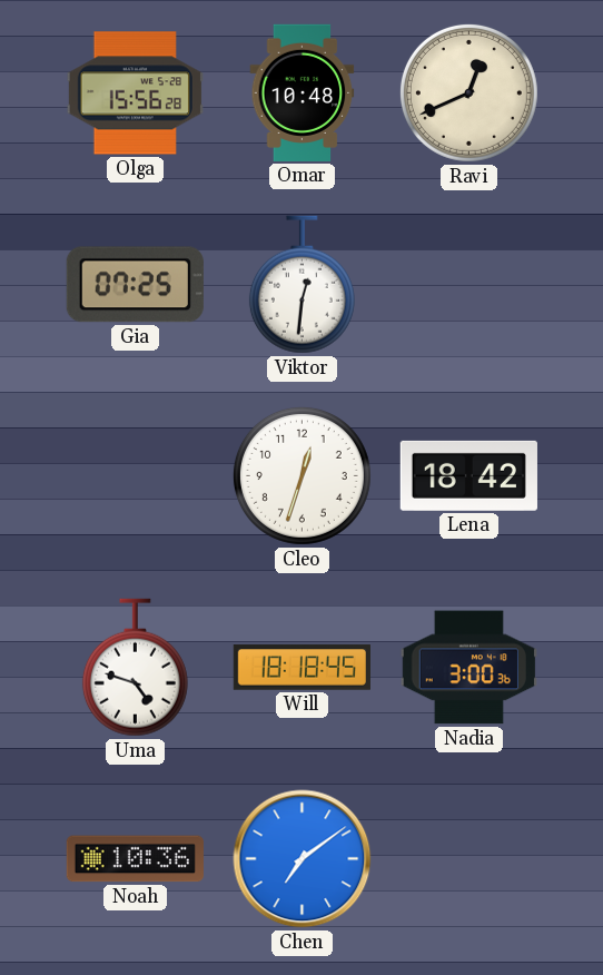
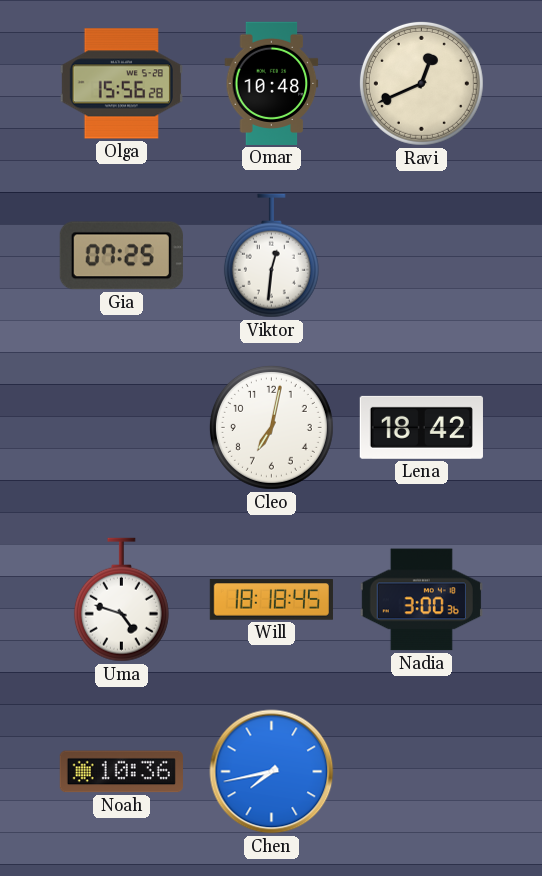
Cleo: 12:33 -> 7:02 (271, 427)
Chen: 7:09 -> 7:43 (272, 772)
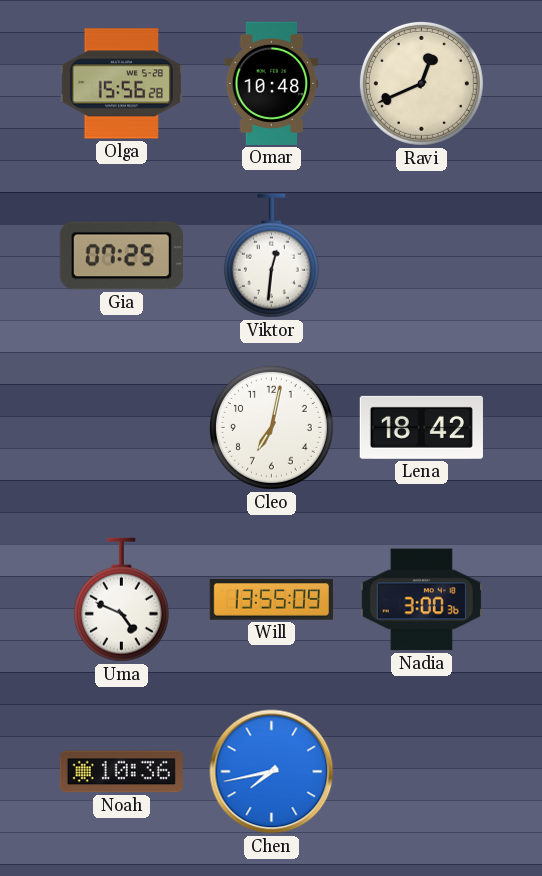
Uma: 4:48 -> 4:49 (121, 600)
Will: 18:18 -> 13:55 (271, 600)
